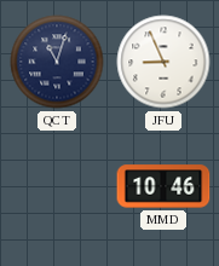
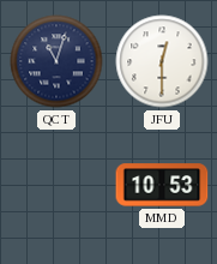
JFU: 8:56 -> 12:30 (162, 61)
MMD: 10:46 -> 10:53 (162, 185)
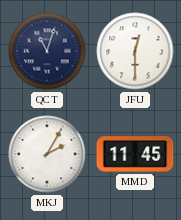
MKJ: none -> 2:05 (47, 154)
MMD: 10:53 -> 11:45 (135, 154)
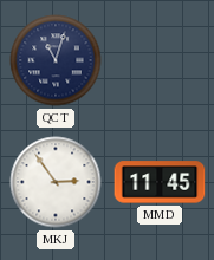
JFU: 12:30 -> none (135, 51)
MKJ: 2:05 -> 2:54 (56, 182)
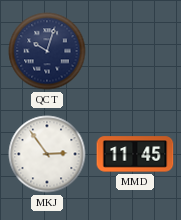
QCT: 11:03 -> 10:03 (47, 51)
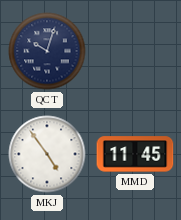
MKJ: 2:54 -> 4:54 (47, 154)
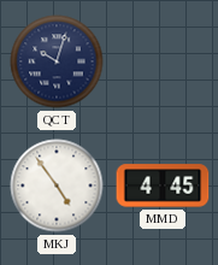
MMD: 11:45 -> 4:45 (163, 185)
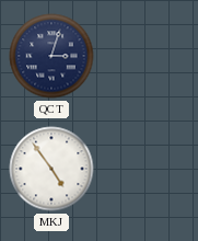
QCT: 10:03 -> 3:03 (51, 56)
MMD: 4:45 -> none (163, 185)
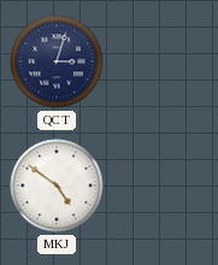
MKJ: 4:54 -> 4:51 (57, 185)
